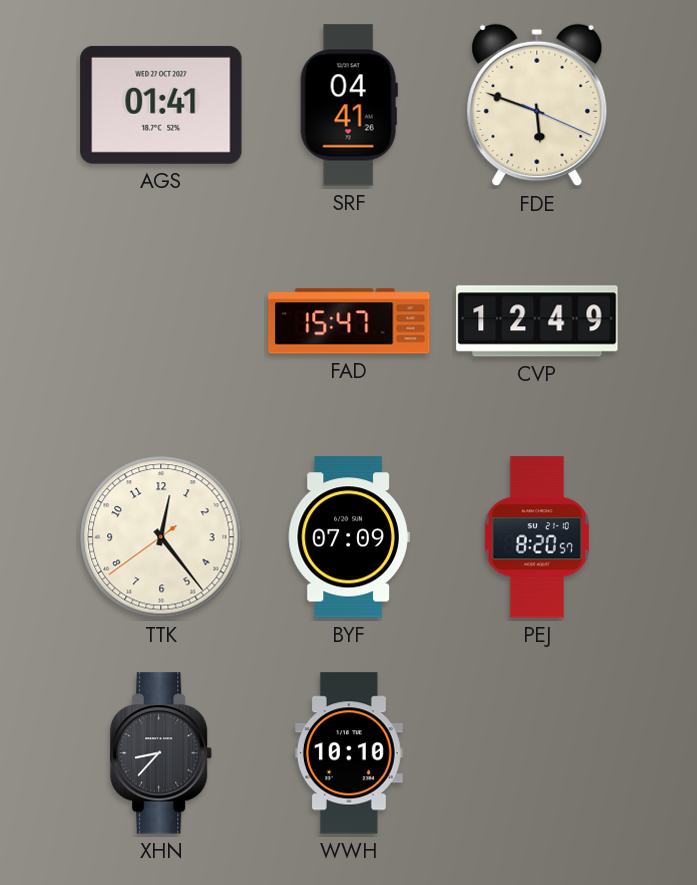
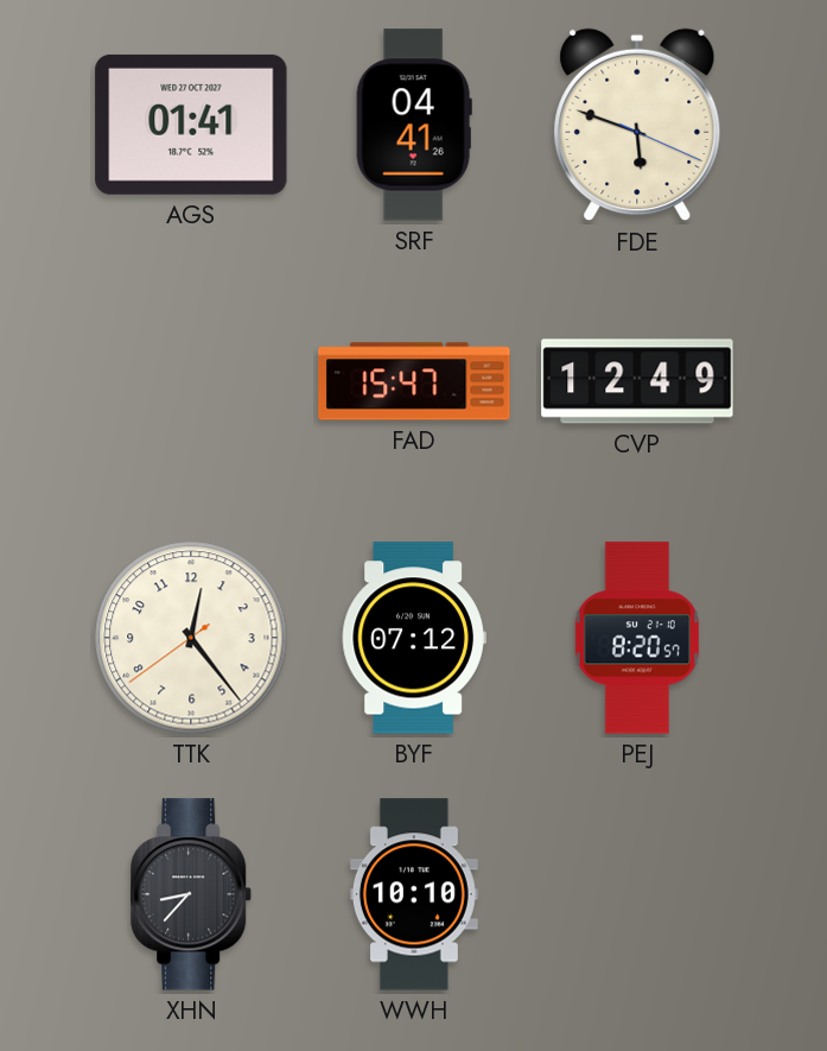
BYF: 07:09 -> 07:12 (414, 638)
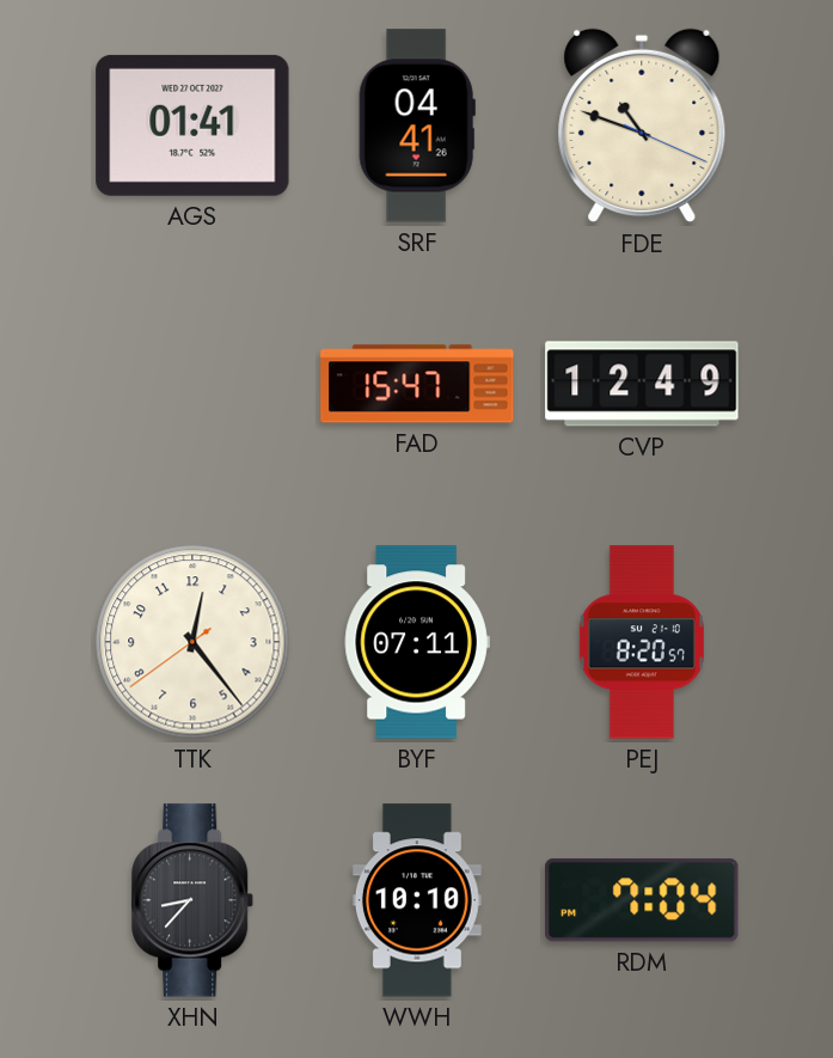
FDE: 5:48 -> 10:48 (642, 126)
BYF: 07:12 -> 07:11 (417, 642)
RDM: none -> 7:04 (642, 900)
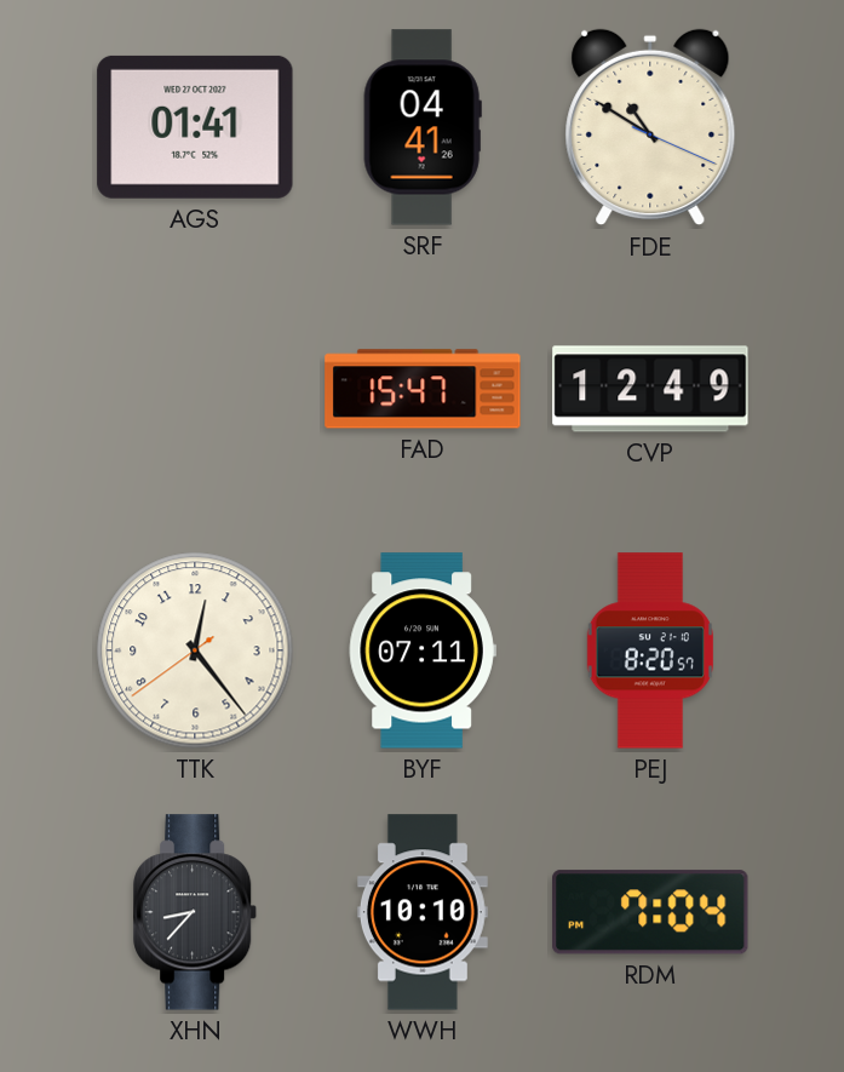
FDE: 10:48 -> 10:50 (650, 127)
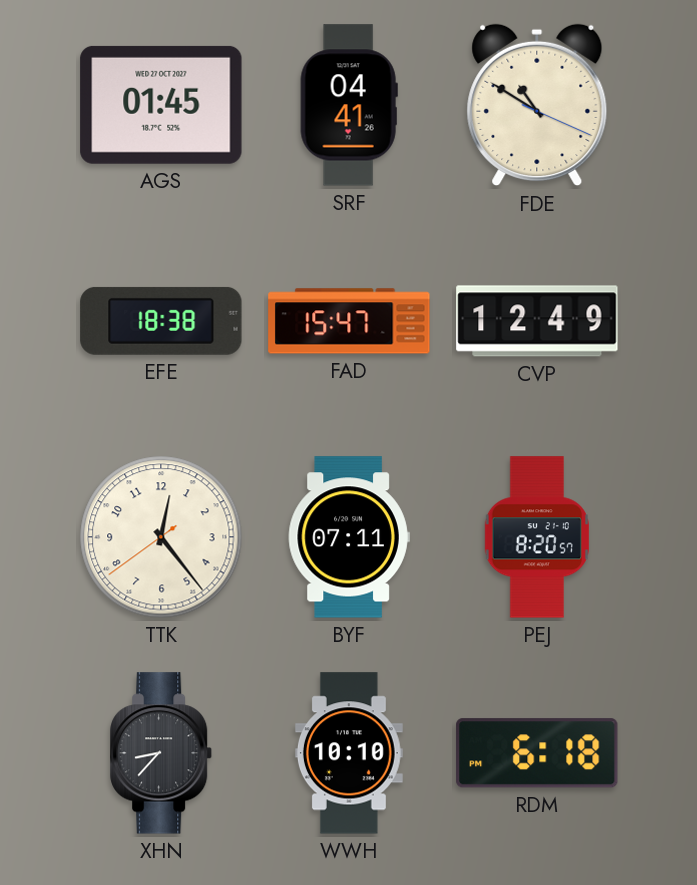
AGS: 01:41 -> 01:45 (161, 105)
EFE: none -> 18:38 (161, 321)
RDM: 7:04 -> 6:18 (537, 753)
